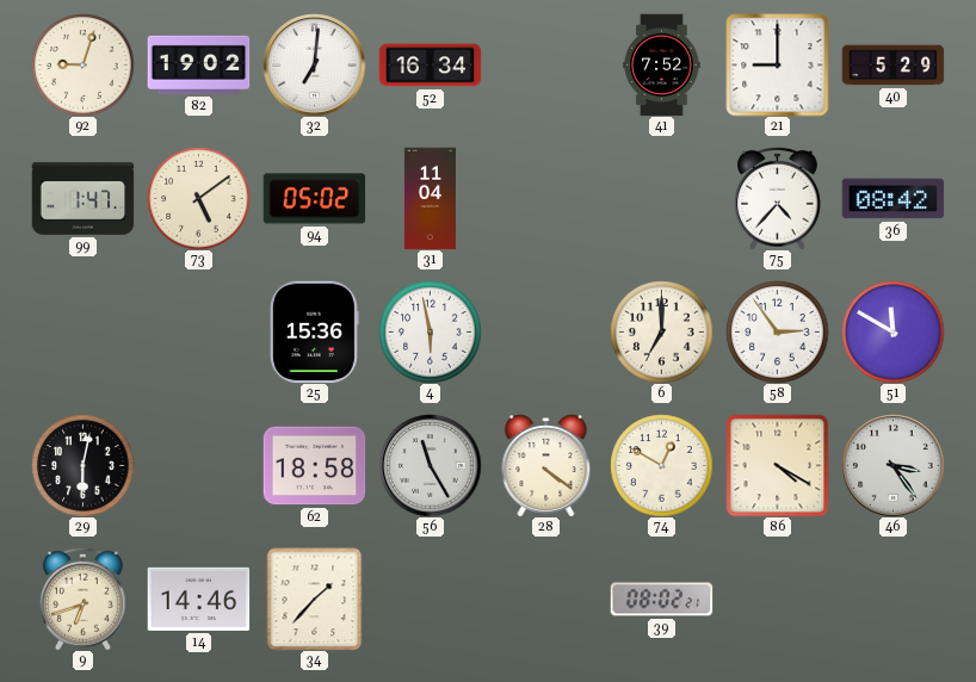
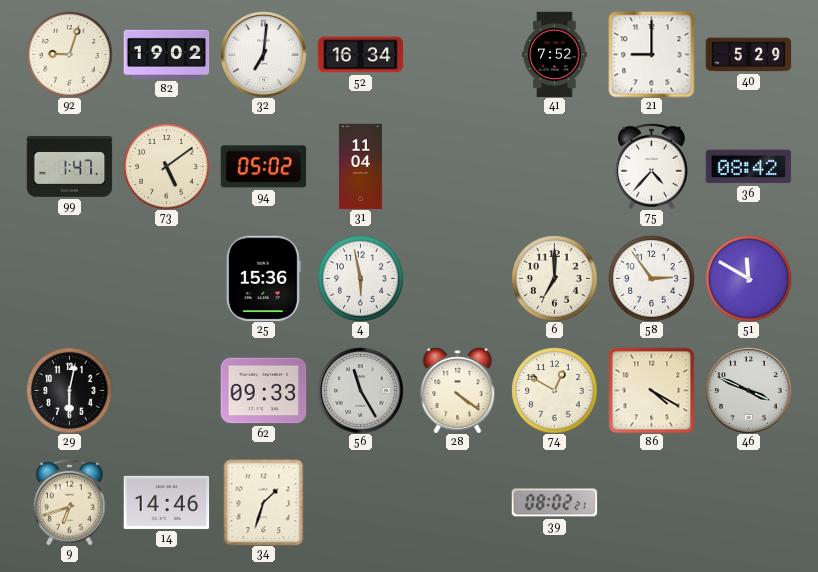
62: 18:58 -> 09:33 (263, 391)
46: 3:24 -> 3:49 (748, 390)
34: 1:37 -> 1:33 (264, 502)
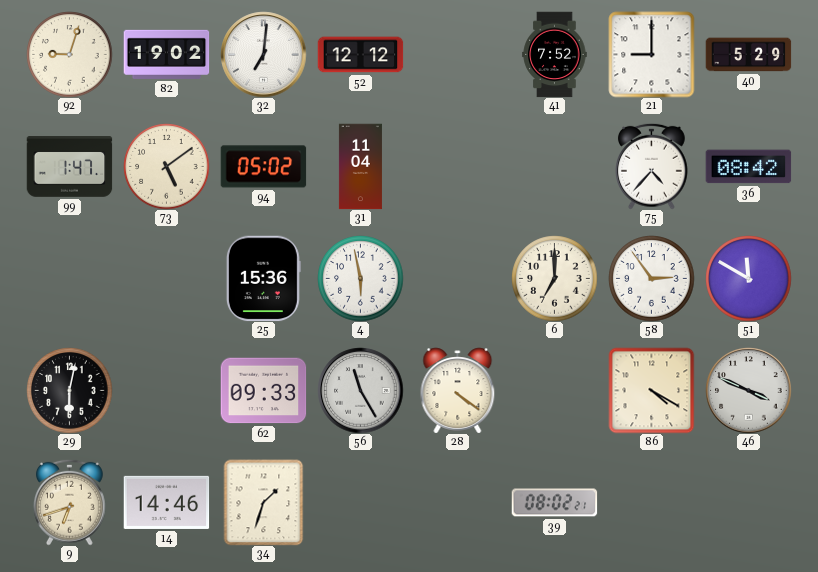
52: 16:34 -> 12:12 (360, 55)
74: 12:50 -> none (554, 390)
